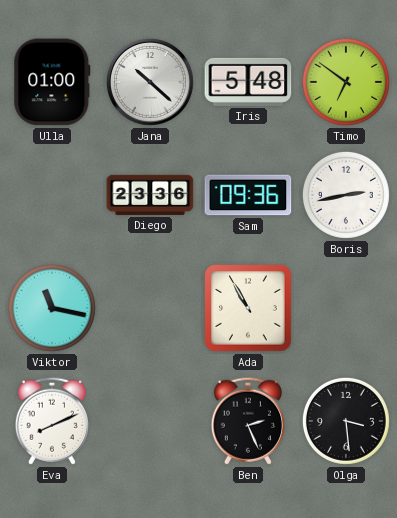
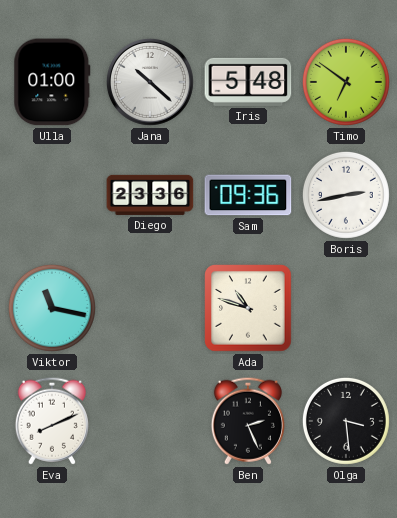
Ada: 10:55 -> 10:48 (248, 308)
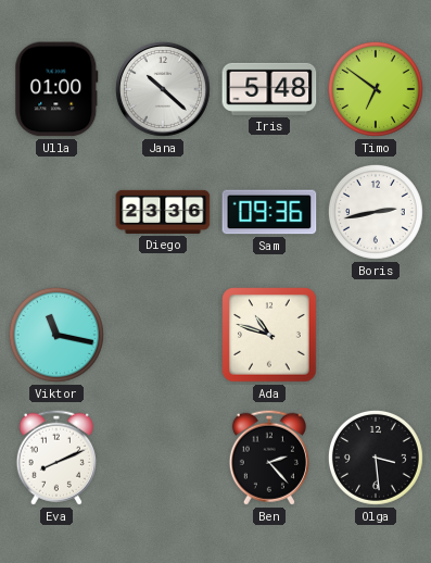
Ben: 2:26 -> 2:23 (269, 458)
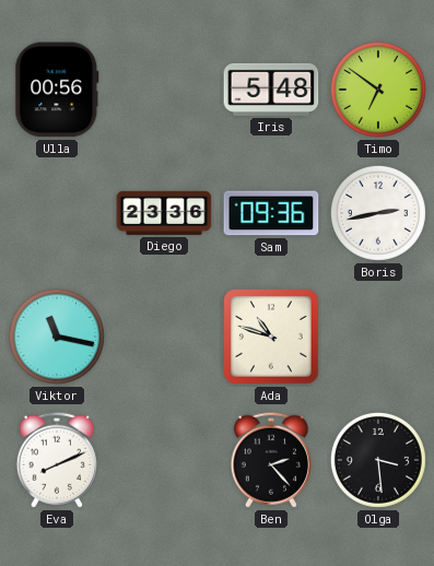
Ulla: 01:00 -> 00:56 (57, 90)
Jana: 10:22 -> none (163, 89)
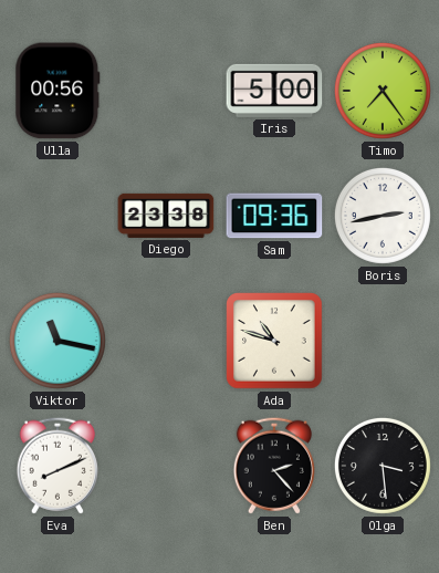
Iris: 5:48 -> 5:00 (274, 91)
Timo: 6:51 -> 7:24 (383, 91)
Diego: 23:36 -> 23:38 (166, 216)
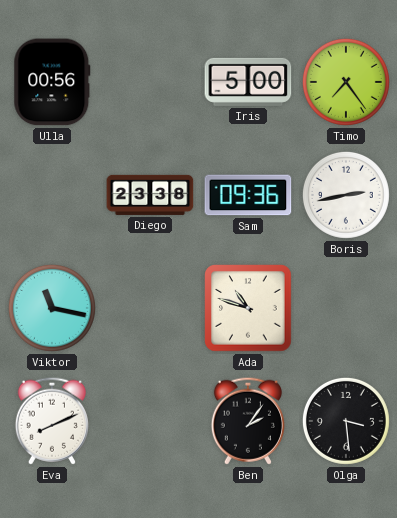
Ben: 2:23 -> 2:06 (248, 421)
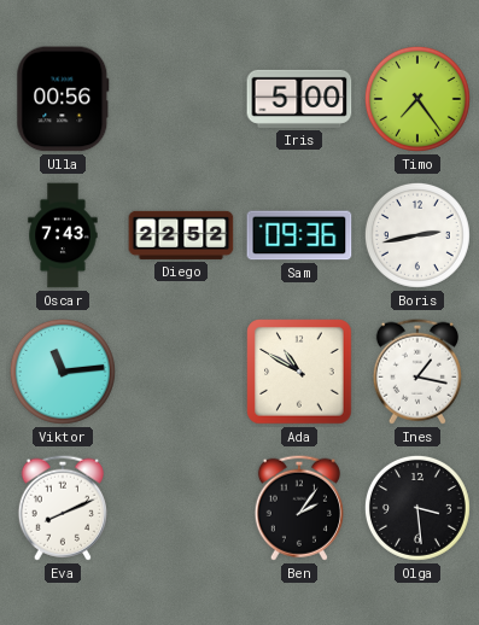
Oscar: none -> 7:43 (63, 235)
Diego: 23:38 -> 22:52 (181, 235)
Viktor: 11:17 -> 11:14 (63, 372)
Ada: 10:48 -> 10:50 (299, 372)
Ines: none -> 1:17 (417, 372)
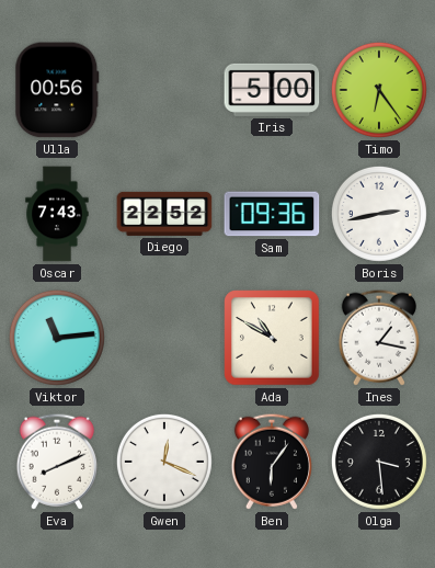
Timo: 7:24 -> 6:24 (379, 90)
Gwen: none -> 12:19 (164, 462)
Ben: 2:06 -> 6:06 (272, 462)
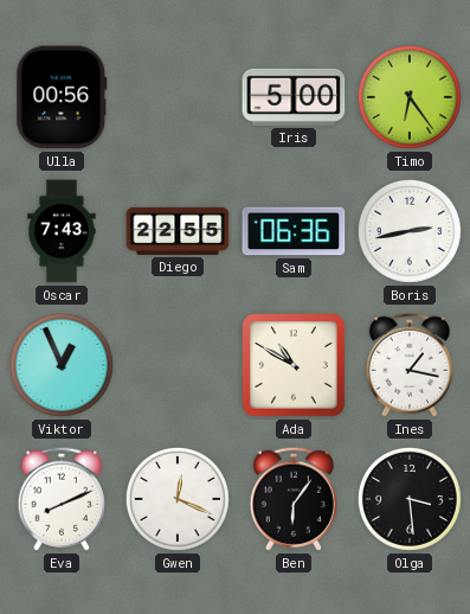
Diego: 22:52 -> 22:55 (178, 231)
Sam: 09:36 -> 06:36 (294, 231)
Viktor: 11:14 -> 12:56 (62, 365)
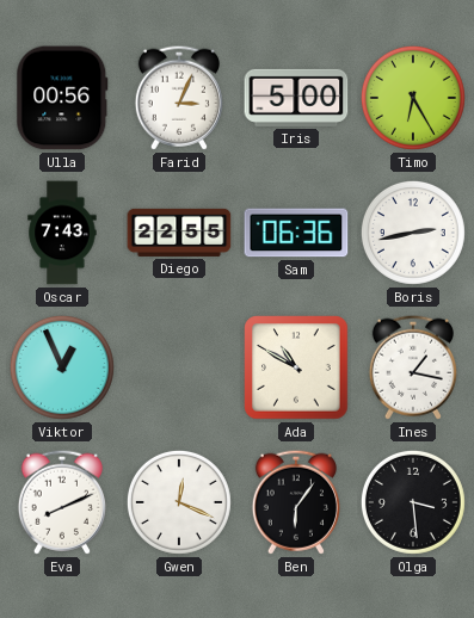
Farid: none -> 3:04 (179, 98)
Timo: 6:24 -> 6:25 (413, 98)
